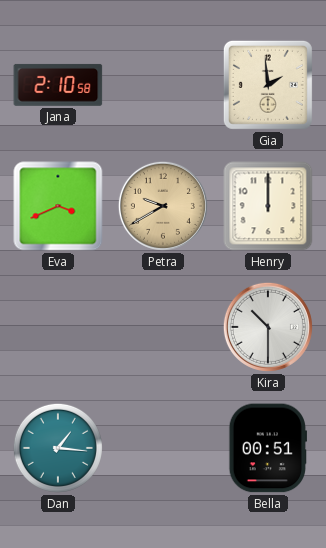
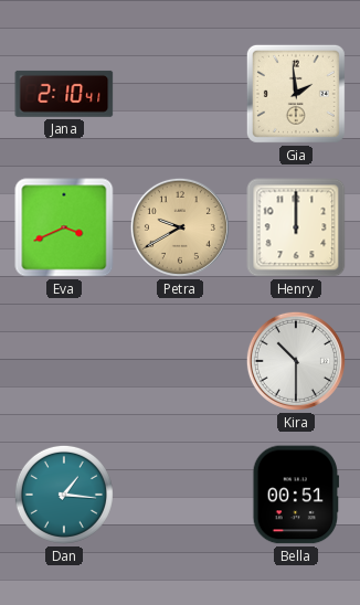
Jana: 2:10:58 -> 2:10:41 (64, 94)
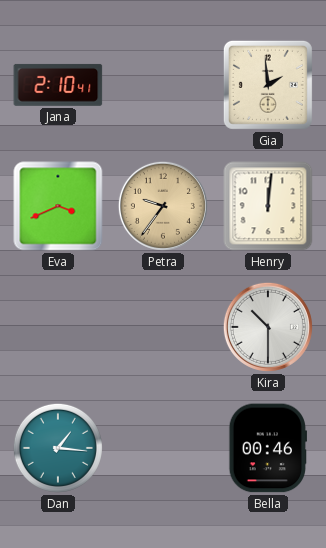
Petra: 9:40 -> 9:36 (163, 206)
Henry: 12:00 -> 12:01 (268, 206)
Bella: 00:51 -> 00:46 (267, 448)
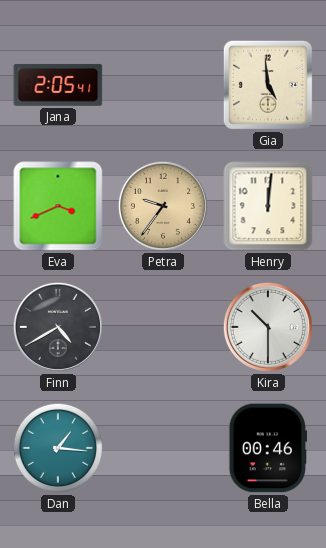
Jana: 2:10 -> 2:05 (58, 85)
Gia: 1:59 -> 4:59 (268, 85)
Finn: none -> 4:40 (58, 327)
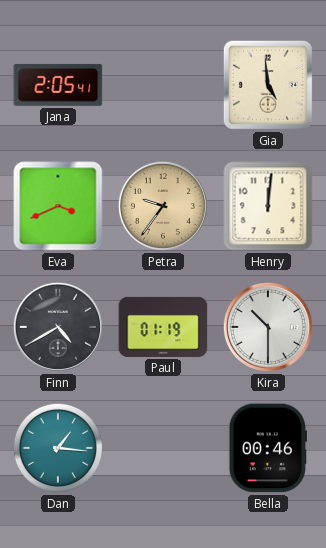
Paul: none -> 01:19 (163, 327)
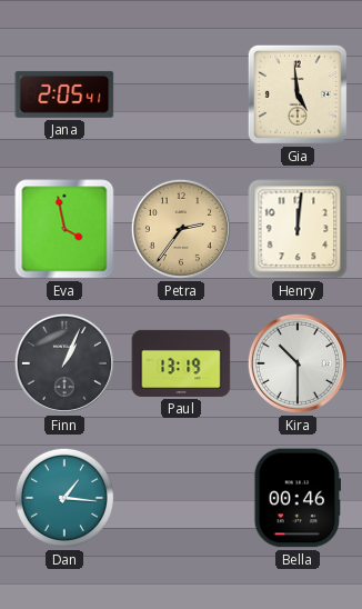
Eva: 3:41 -> 3:58 (64, 229)
Petra: 9:36 -> 2:36 (181, 229)
Finn: 4:40 -> 1:04 (64, 363)
Paul: 01:19 -> 13:19 (181, 363)
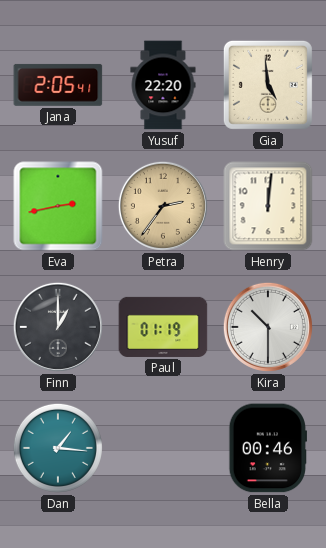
Yusuf: none -> 22:20 (163, 85)
Eva: 3:58 -> 2:43 (58, 206)
Finn: 1:04 -> 1:00 (58, 327)
Paul: 13:19 -> 01:19 (163, 327)
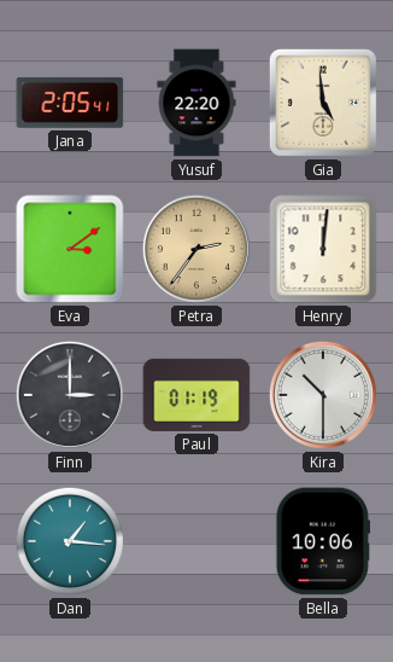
Eva: 2:43 -> 3:09 (70, 249)
Finn: 1:00 -> 3:00 (70, 395)
Bella: 00:46 -> 10:06 (322, 541)
